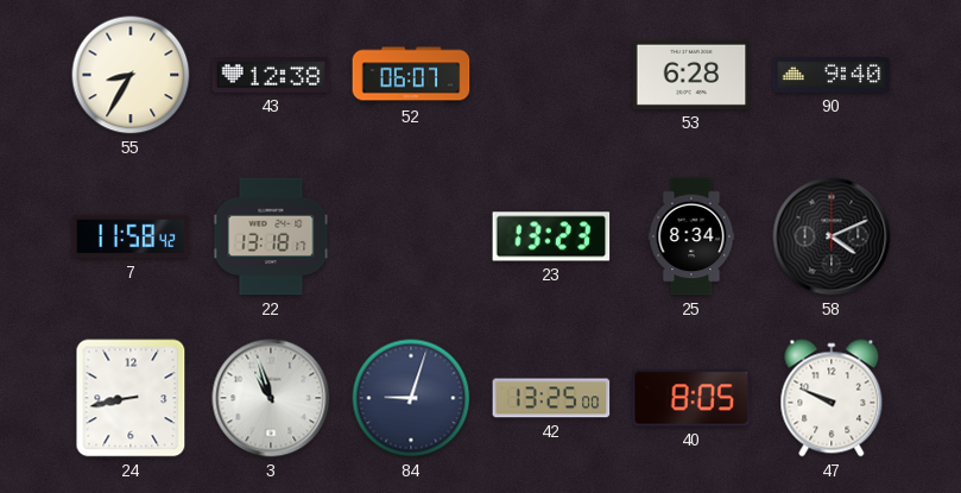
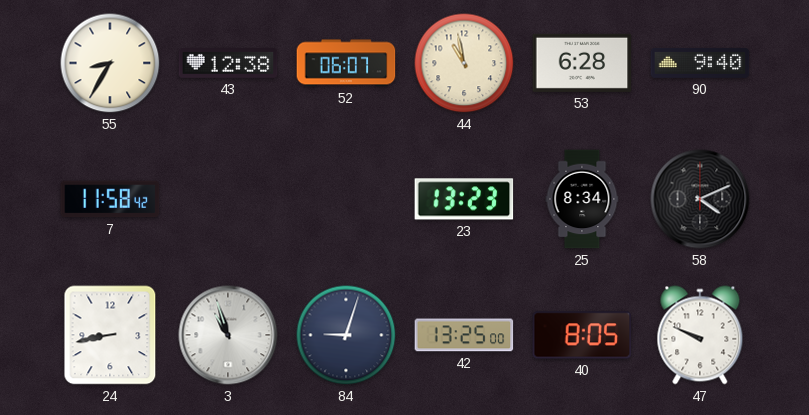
44: none -> 10:58 (464, 63)
22: 13:18 -> none (271, 236)
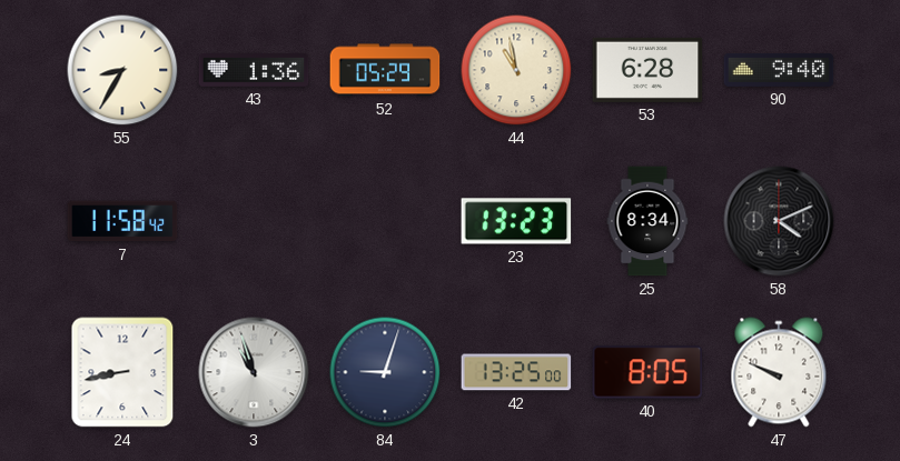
43: 12:38 -> 1:36 (254, 71)
52: 06:07 -> 05:29 (385, 70)
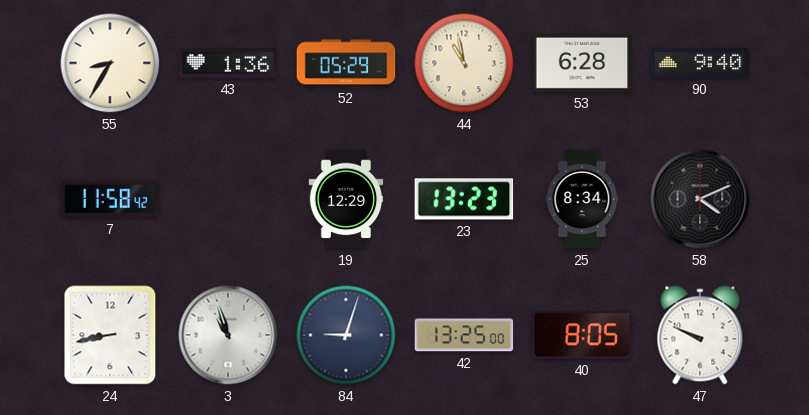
19: none -> 12:29 (346, 199)
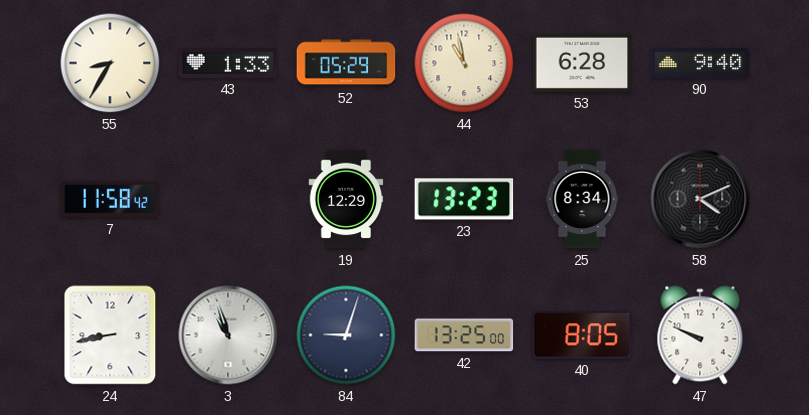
43: 1:36 -> 1:33 (228, 64)
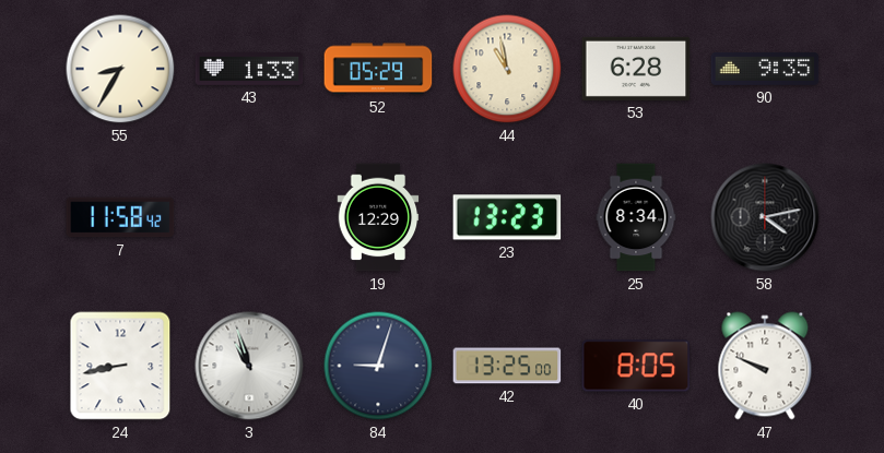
90: 9:40 -> 9:35 (765, 69)
58: 4:11 -> 4:13 (765, 217)
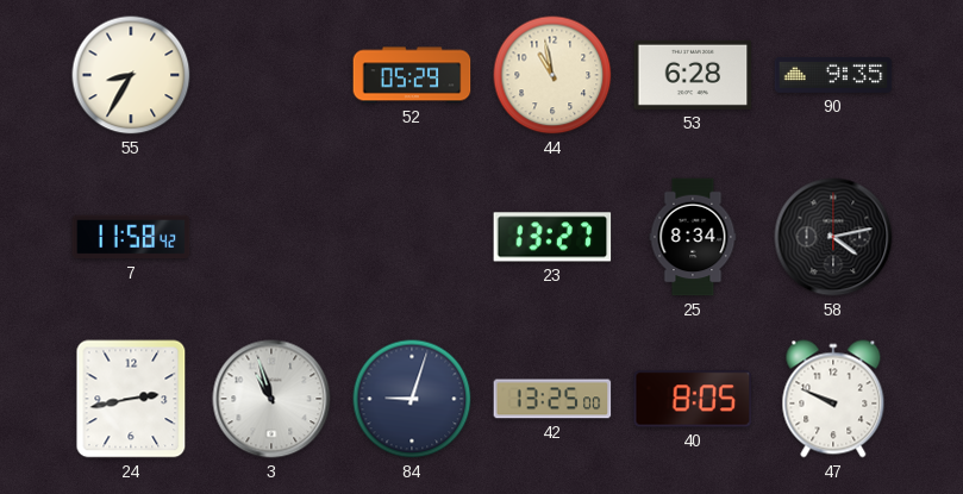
43: 1:33 -> none (249, 70)
19: 12:29 -> none (378, 217)
23: 13:23 -> 13:27 (552, 237)
24: 8:43 -> 2:43 (131, 399)
